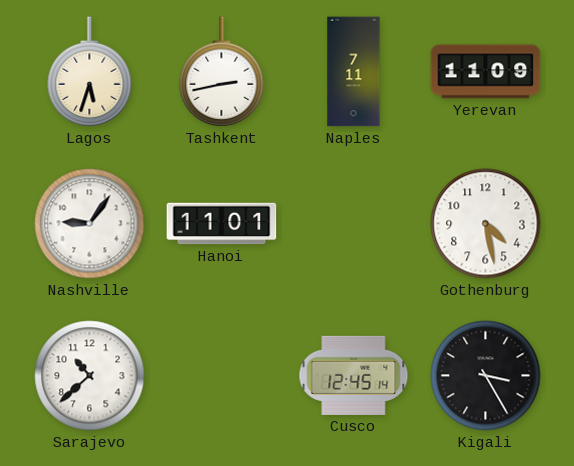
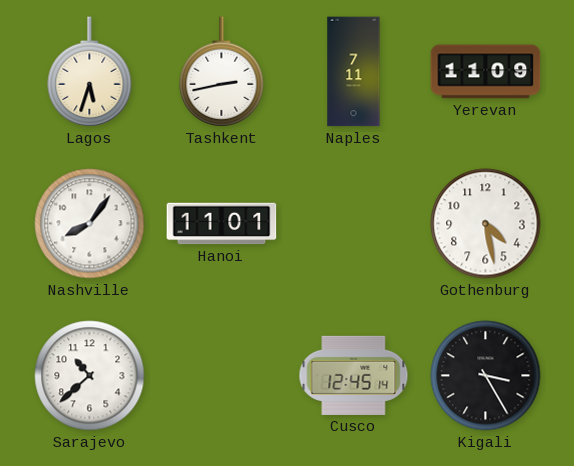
Nashville: 9:06 -> 8:06 (90, 224)
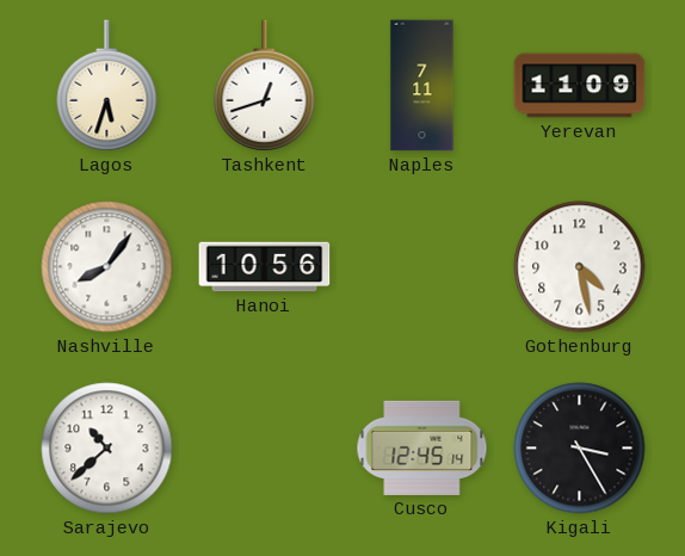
Tashkent: 2:43 -> 12:42 (265, 86)
Hanoi: 11:01 -> 10:56 (265, 267)
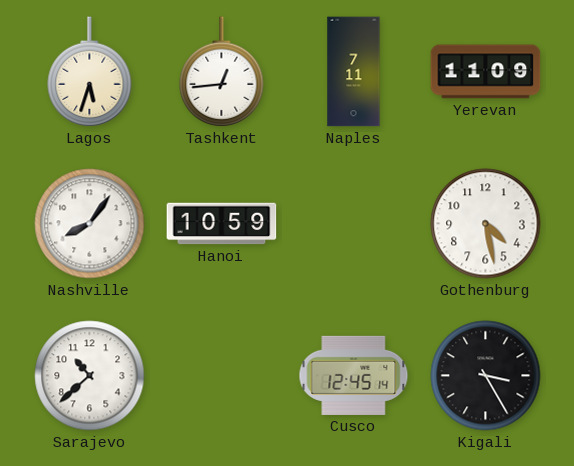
Tashkent: 12:42 -> 12:44 (222, 72)
Hanoi: 10:56 -> 10:59 (222, 224)
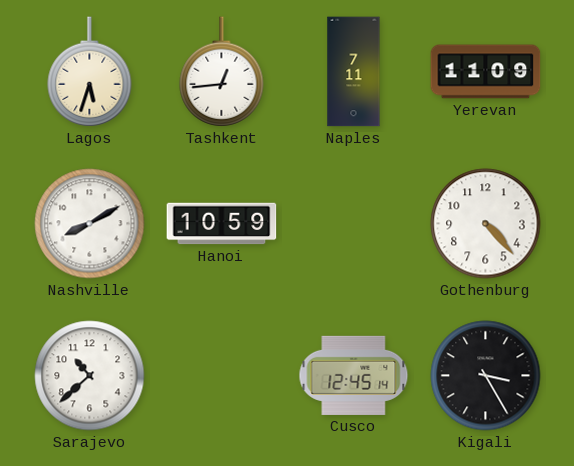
Nashville: 8:06 -> 8:10 (90, 224)
Gothenburg: 4:28 -> 4:23 (486, 224)
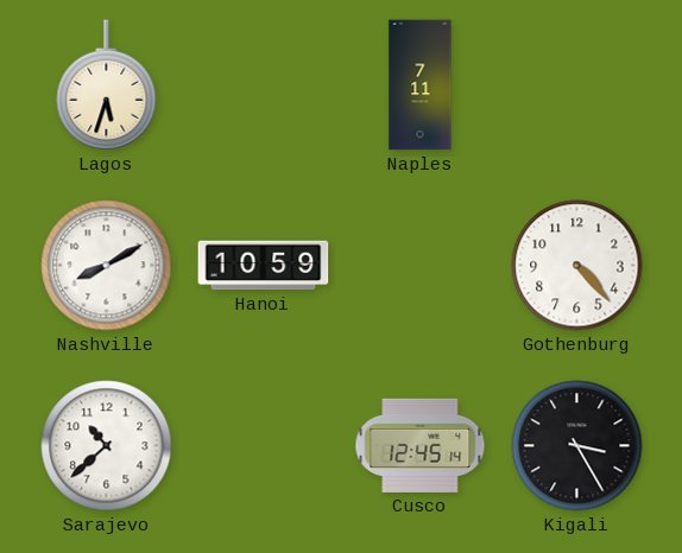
Tashkent: 12:44 -> none (222, 72)
Yerevan: 11:09 -> none (486, 72)
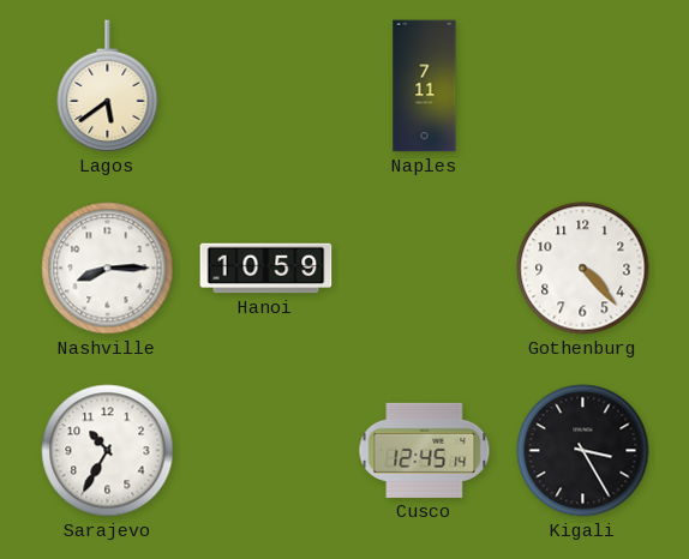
Lagos: 5:33 -> 5:39 (108, 86)
Nashville: 8:10 -> 8:15 (108, 269)
Sarajevo: 10:38 -> 10:35 (108, 451)
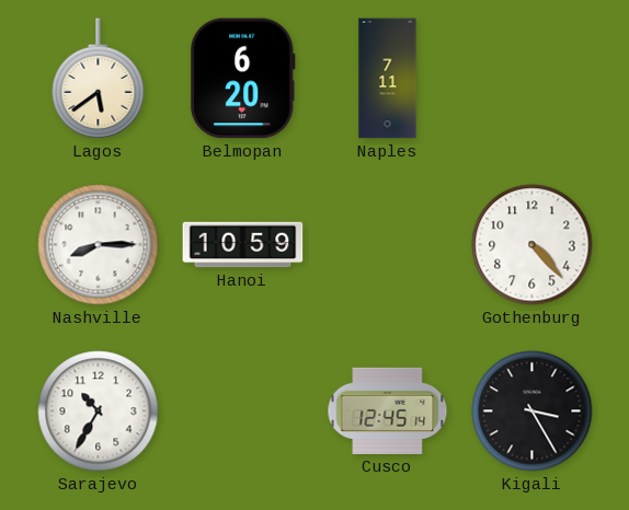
Belmopan: none -> 6:20 (243, 79)
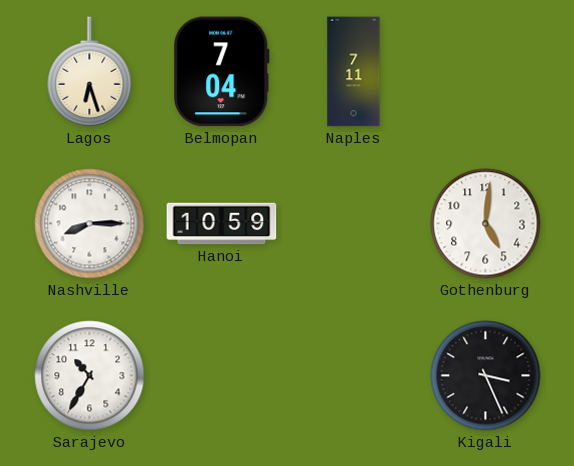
Lagos: 5:39 -> 6:27 (90, 72)
Belmopan: 6:20 -> 7:04 (222, 72)
Gothenburg: 4:23 -> 5:01 (486, 224)
Cusco: 12:45 -> none (388, 410)
Kigali: 3:25 -> 3:26 (486, 376)
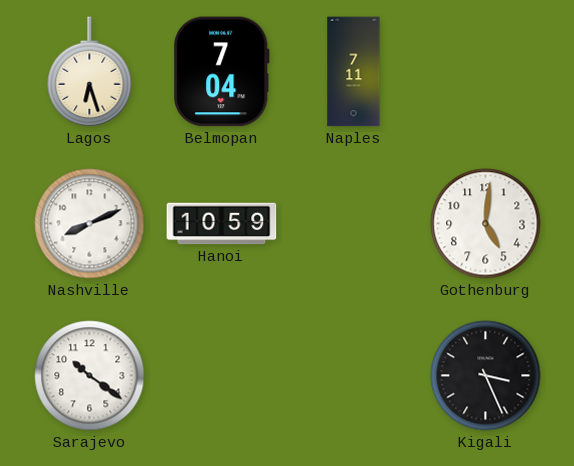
Nashville: 8:15 -> 8:11 (90, 224)
Sarajevo: 10:35 -> 10:21 (90, 376)
